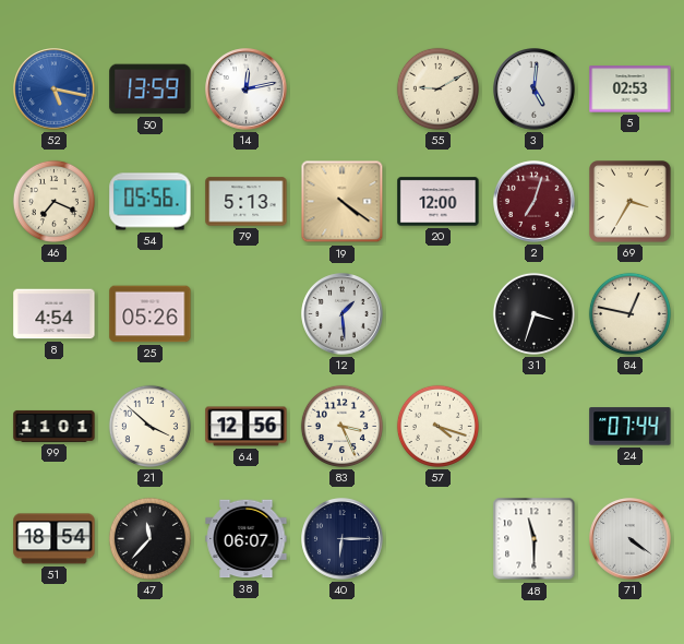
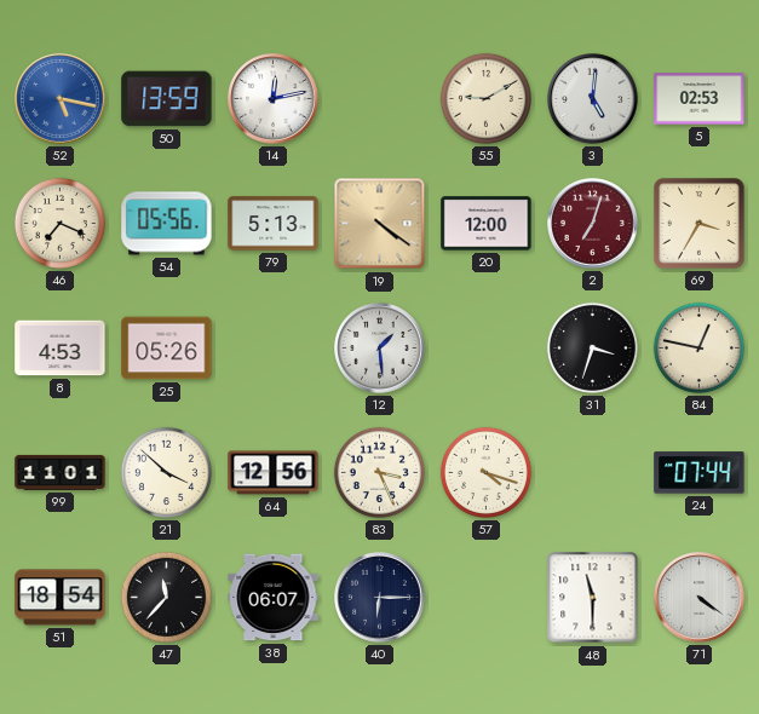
8: 4:54 -> 4:53 (61, 349)
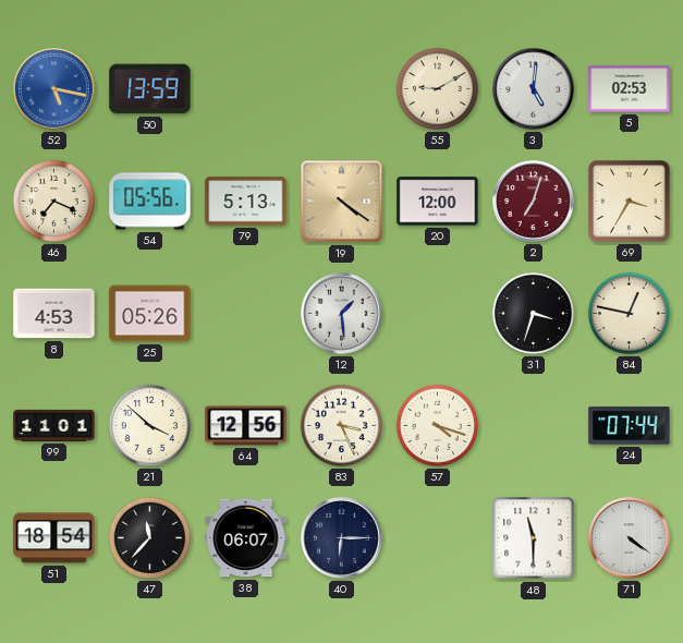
14: 12:13 -> none (274, 99)
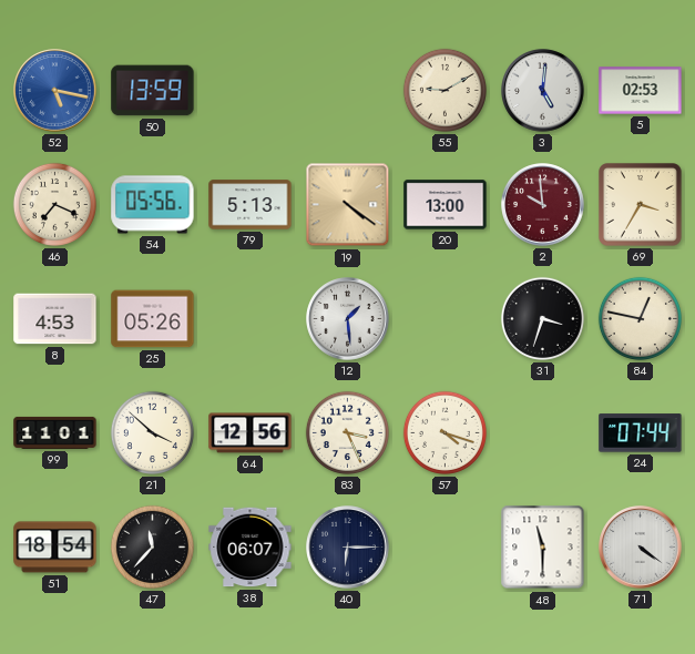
20: 12:00 -> 13:00 (446, 205)
2: 7:03 -> 9:59 (543, 205)
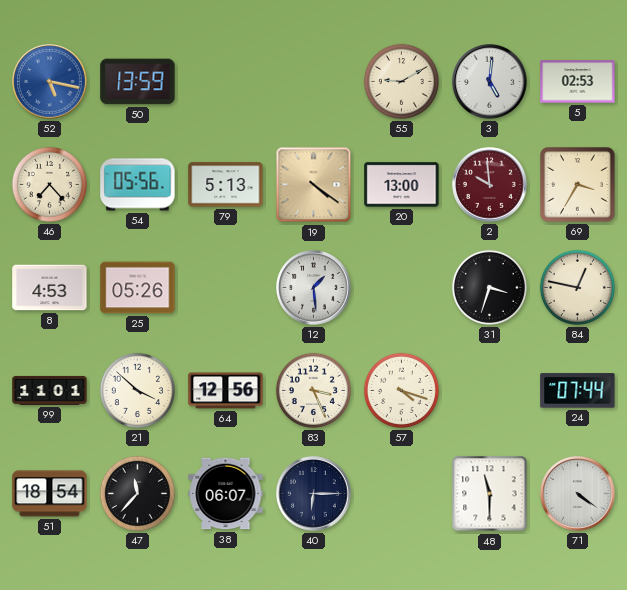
46: 7:19 -> 7:23 (49, 184)
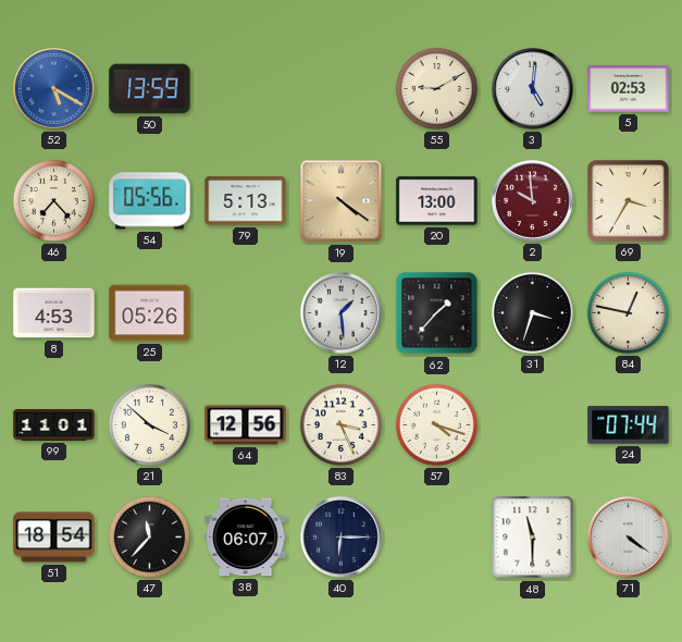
52: 5:17 -> 5:20 (54, 89)
62: none -> 1:37 (437, 313)
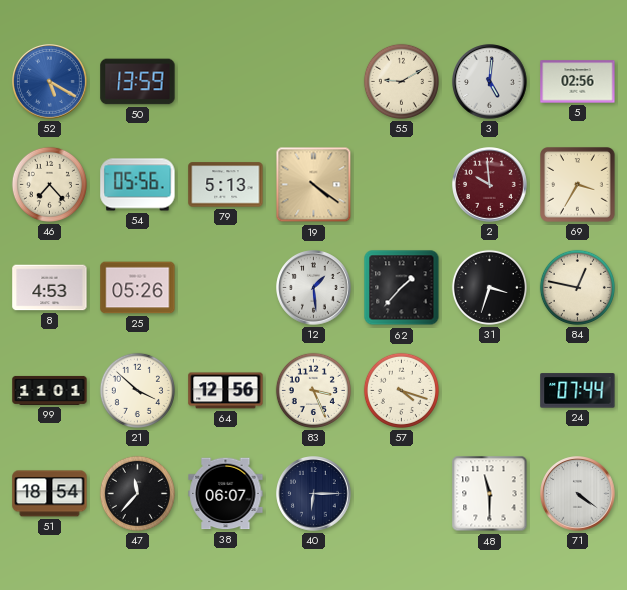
5: 02:53 -> 02:56 (578, 82)
20: 13:00 -> none (437, 201)
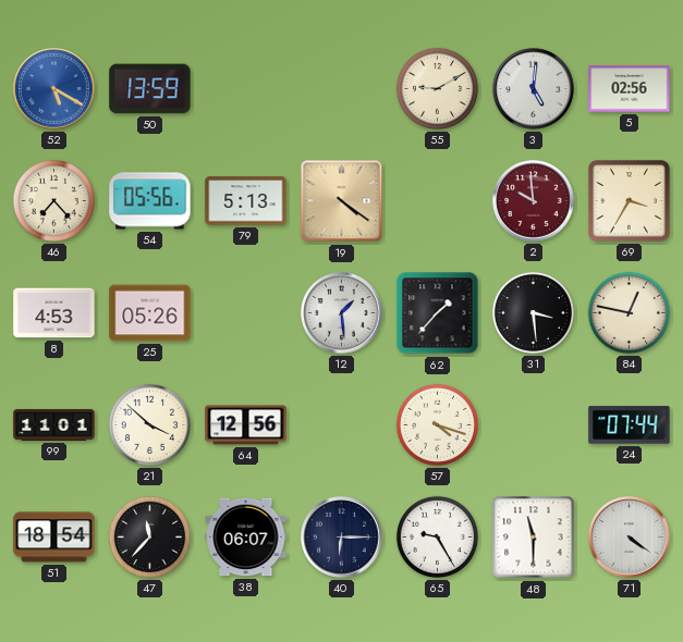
31: 3:33 -> 3:29 (533, 312)
83: 3:26 -> none (313, 390)
65: none -> 9:25 (437, 536)
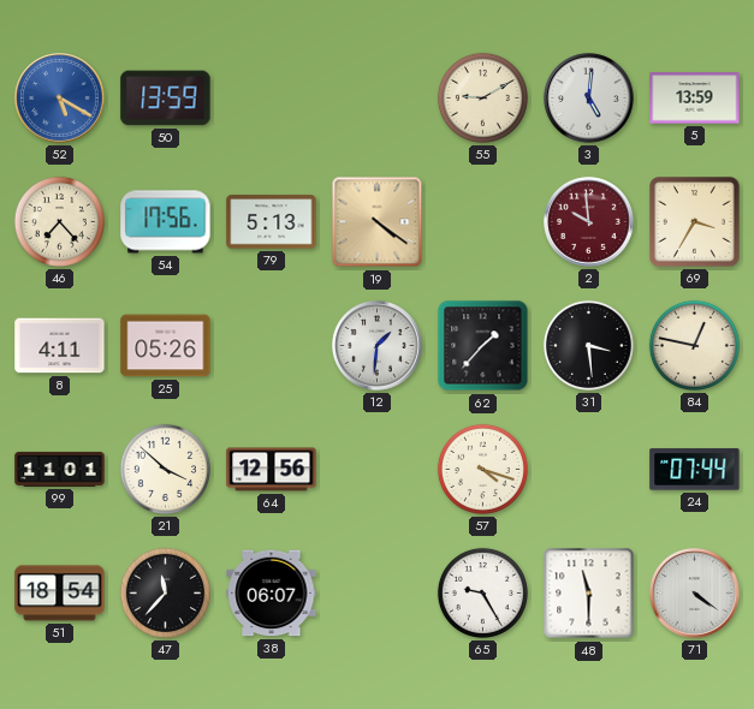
5: 02:56 -> 13:59 (695, 99)
54: 05:56 -> 17:56 (166, 222)
8: 4:53 -> 4:11 (60, 346)
12: 1:29 -> 1:31 (378, 346)
40: 6:15 -> none (342, 538)
